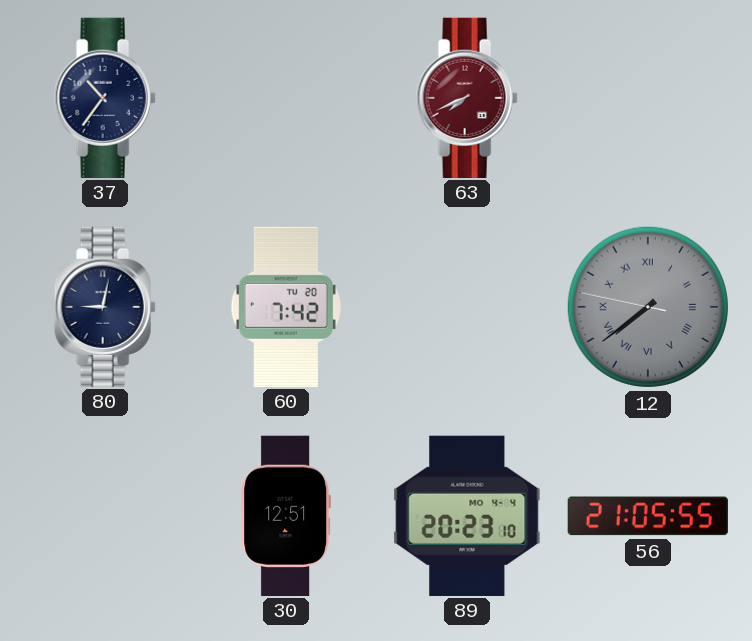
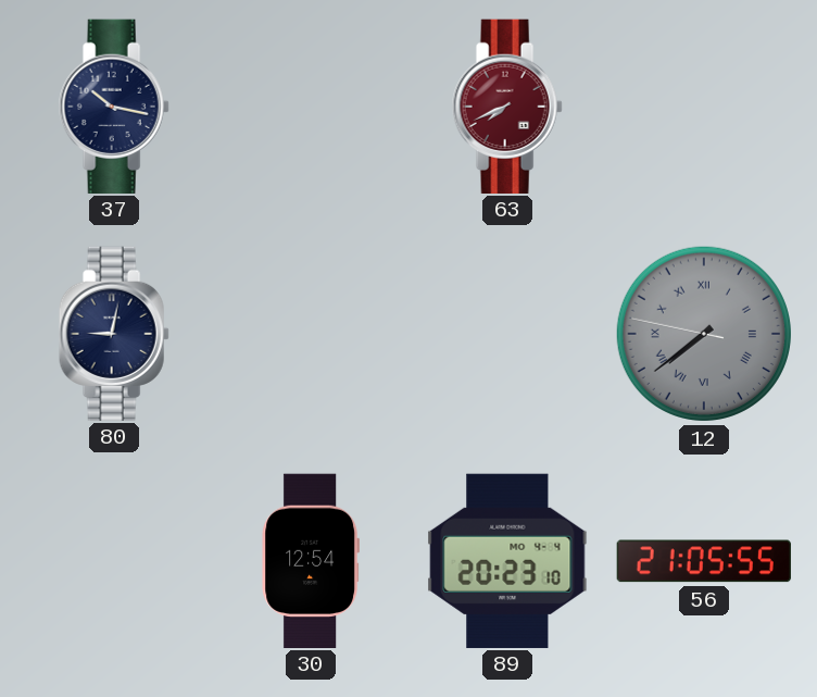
37: 10:36 -> 10:17 (114, 105)
60: 7:42 -> none (286, 306)
30: 12:51 -> 12:54 (310, 560)
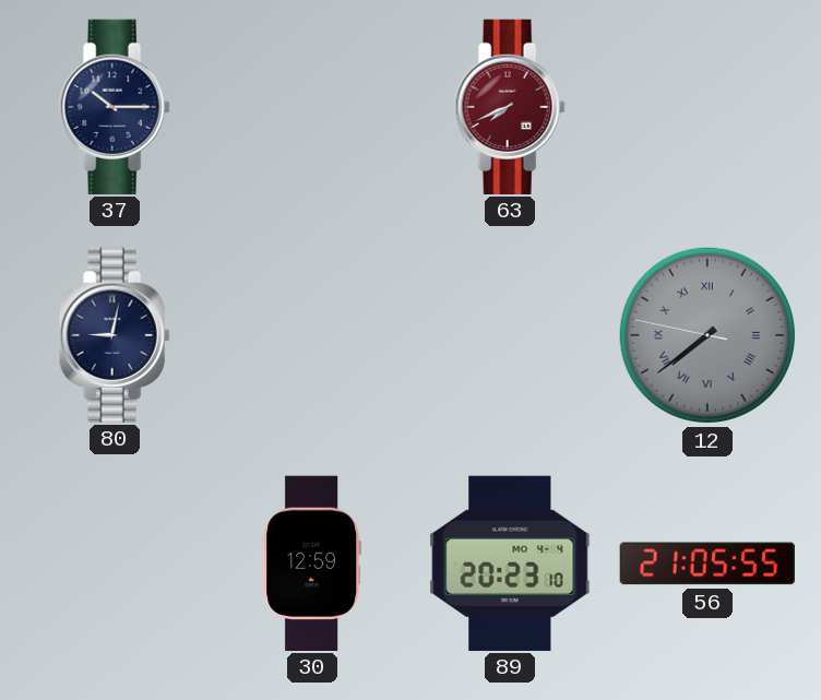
37: 10:17 -> 10:15 (115, 106)
30: 12:54 -> 12:59 (311, 562)
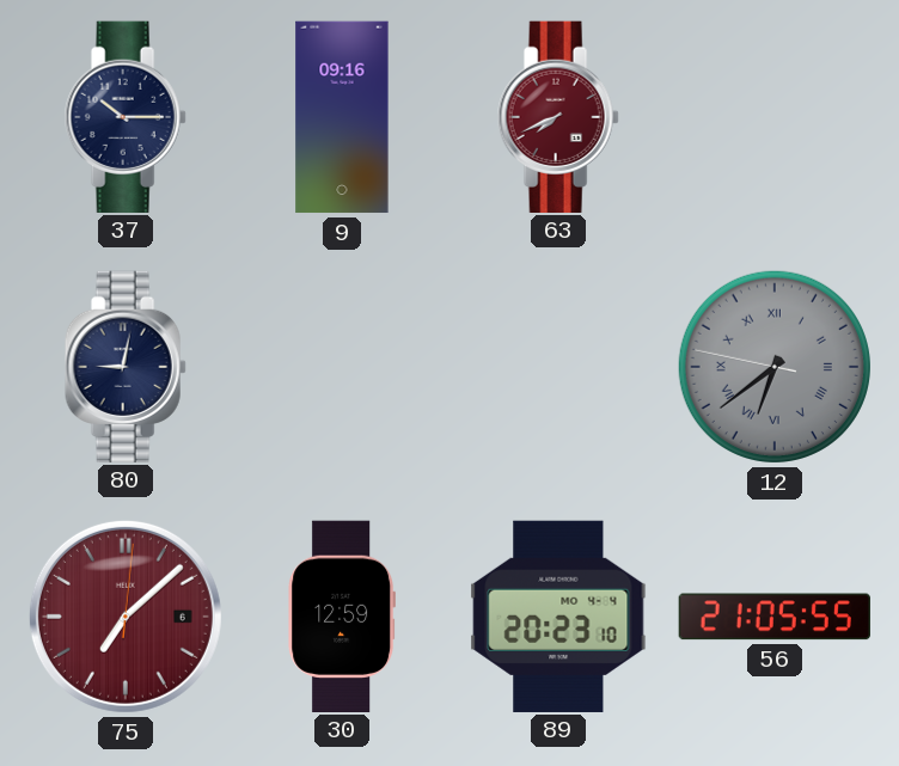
9: none -> 09:16 (342, 117)
12: 7:38 -> 6:38 (775, 367)
75: none -> 7:08 (126, 617)
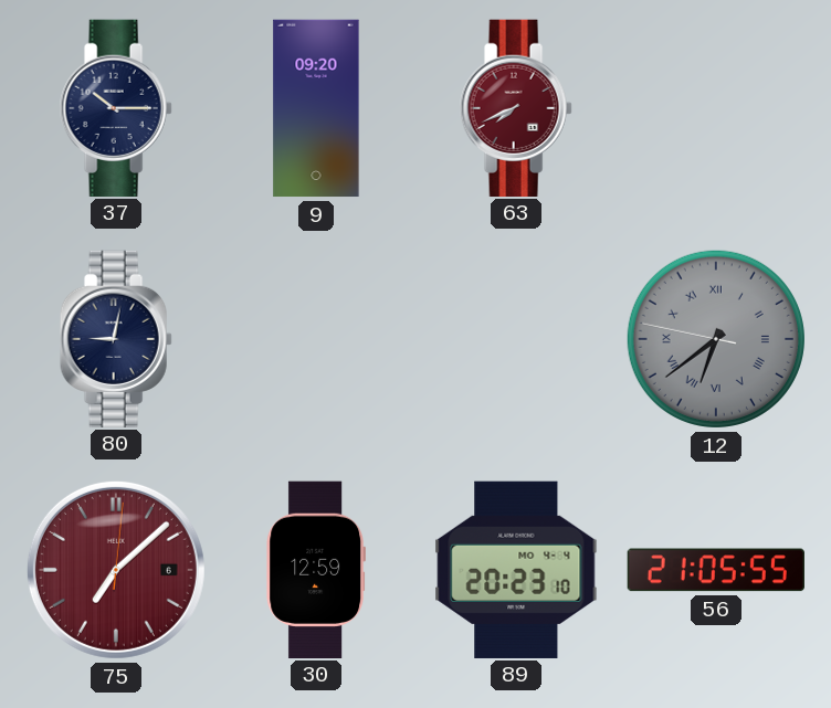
9: 09:16 -> 09:20 (316, 108)
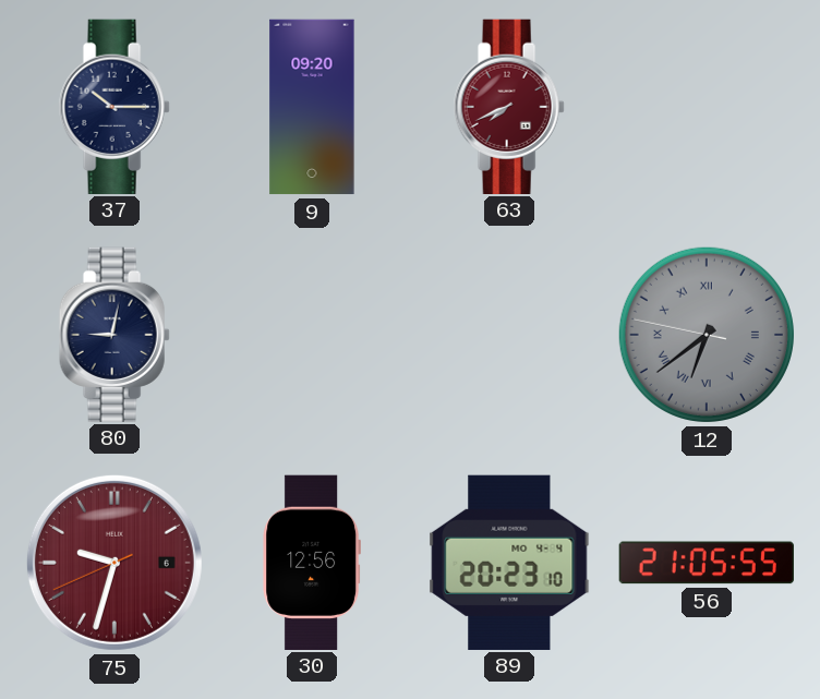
75: 7:08 -> 9:32 (114, 563)
30: 12:59 -> 12:56 (311, 562)
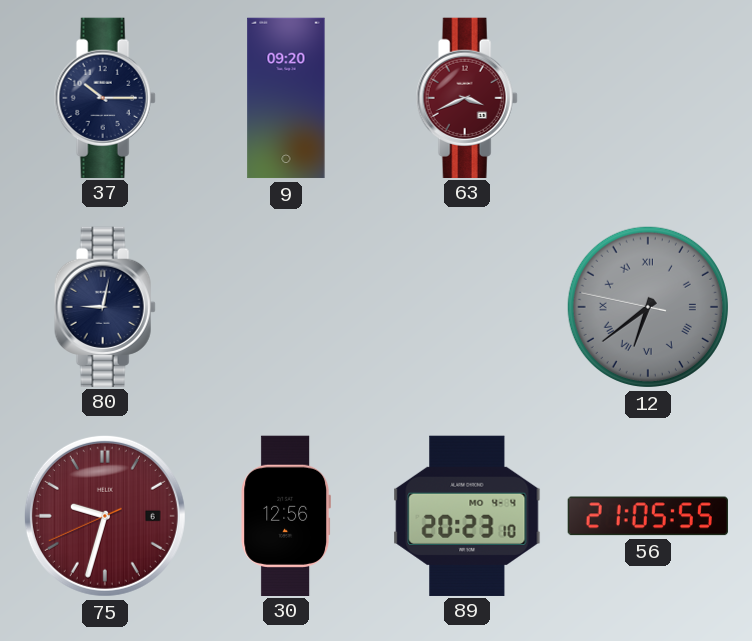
63: 7:41 -> 3:41 (467, 97)
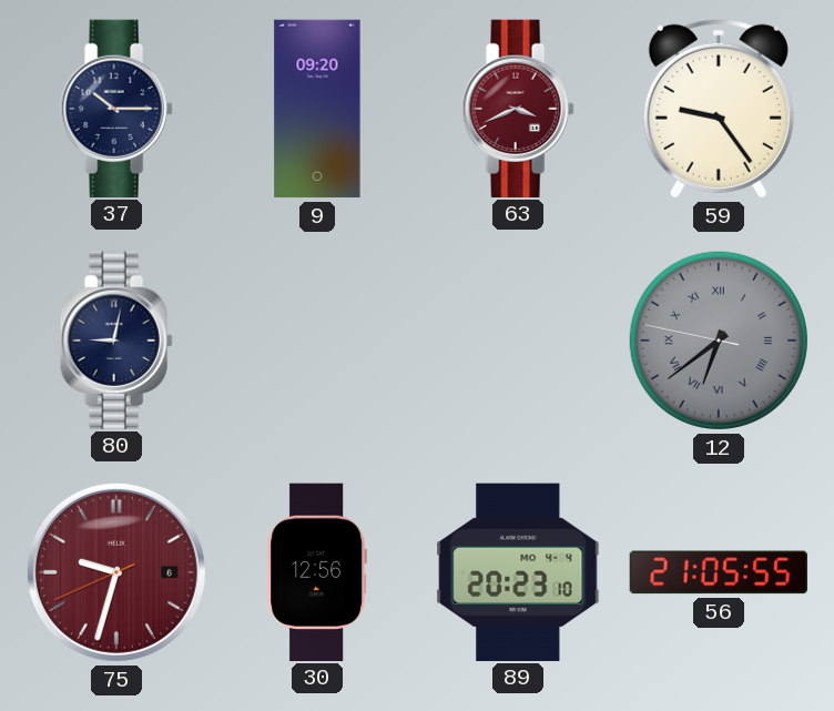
59: none -> 9:24 (719, 109)
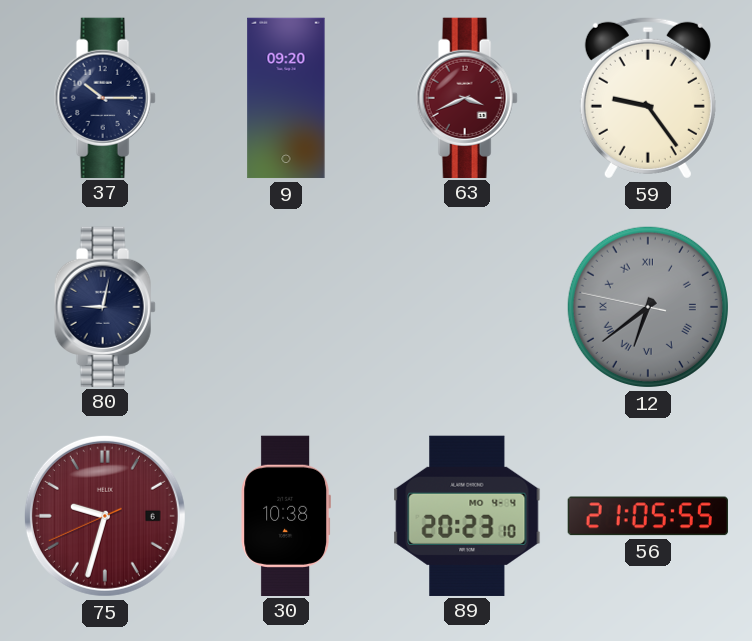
30: 12:56 -> 10:38 (285, 515)
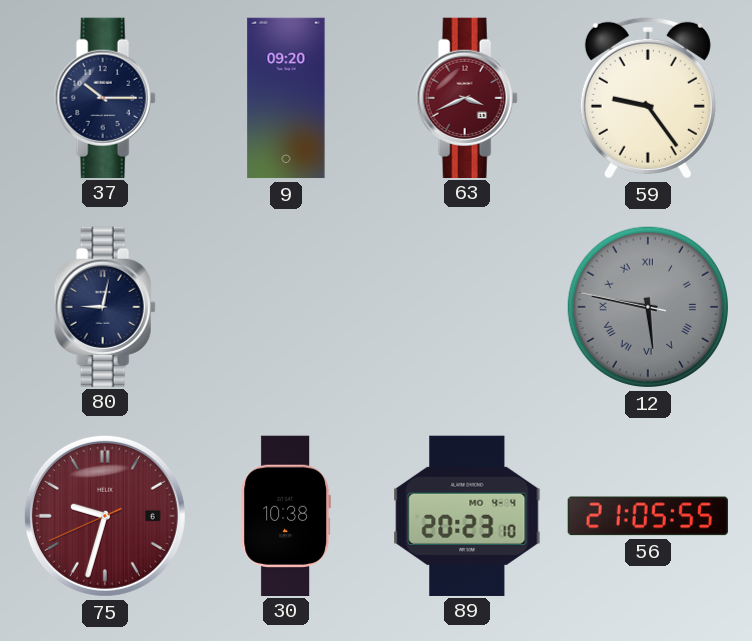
12: 6:38 -> 5:46 (648, 307)
